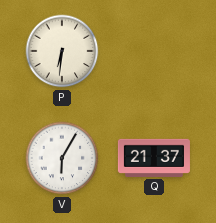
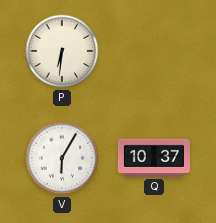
Q: 21:37 -> 10:37 (154, 158)
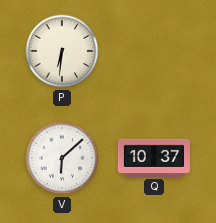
V: 6:05 -> 6:08 (62, 158)
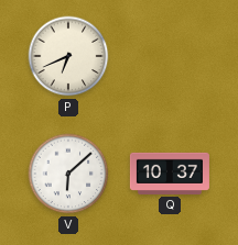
P: 6:31 -> 6:41 (68, 56)
